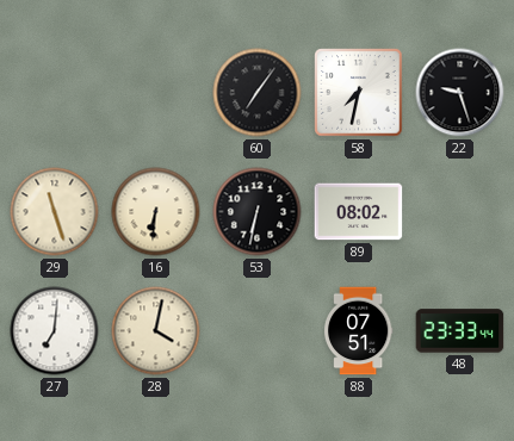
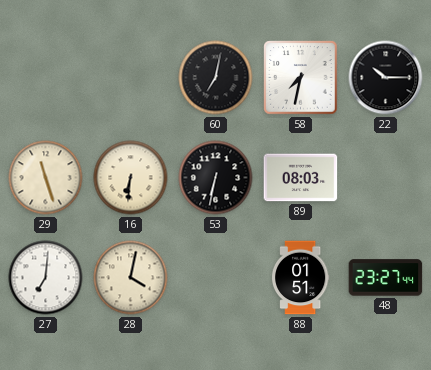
60: 7:06 -> 7:02 (216, 78)
22: 9:27 -> 10:15 (386, 78)
89: 08:02 -> 08:03 (301, 178)
88: 07:51 -> 01:51 (300, 278)
48: 23:33 -> 23:27 (386, 278)
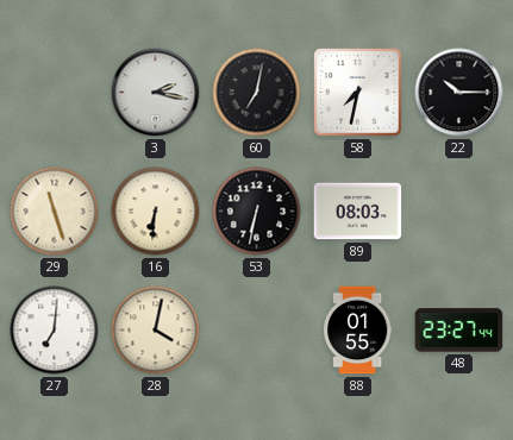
3: none -> 2:17 (156, 93)
88: 01:51 -> 01:55 (357, 331)
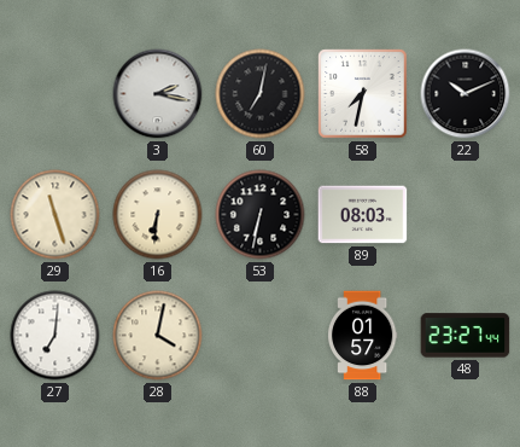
22: 10:15 -> 10:11 (466, 94)
88: 01:55 -> 01:57 (362, 336)
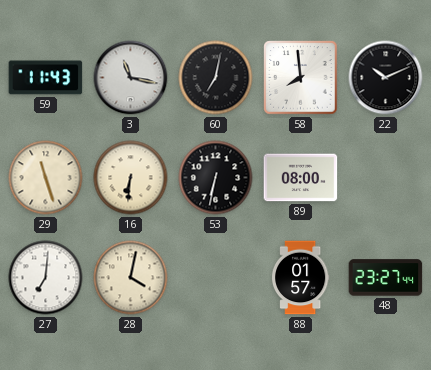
59: none -> 11:43 (46, 78)
3: 2:17 -> 11:17 (131, 78)
58: 7:32 -> 7:59 (301, 78)
89: 08:03 -> 08:00 (301, 178)
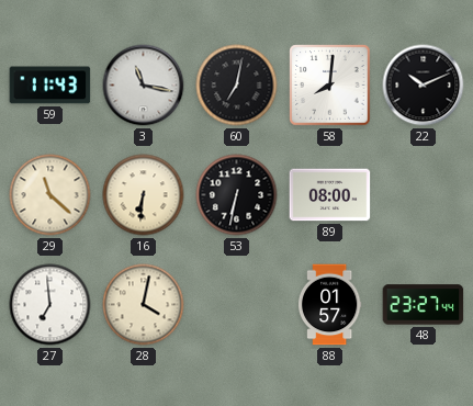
58: 7:59 -> 8:01 (330, 86)
29: 11:27 -> 11:22 (50, 195)
27: 7:01 -> 6:59 (50, 305)
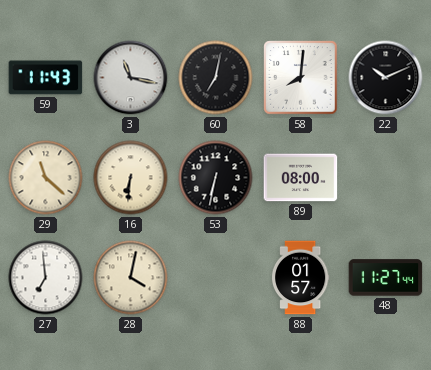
48: 23:27 -> 11:27 (386, 278)
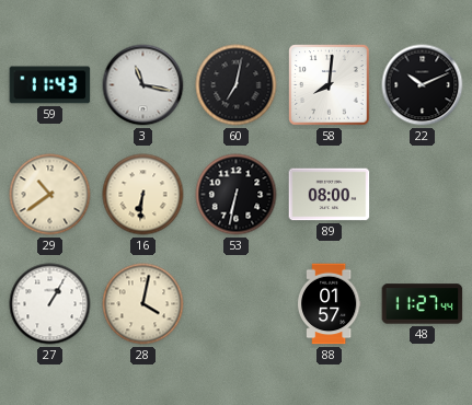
29: 11:22 -> 10:39 (50, 195)
27: 6:59 -> 1:05 (50, 304)
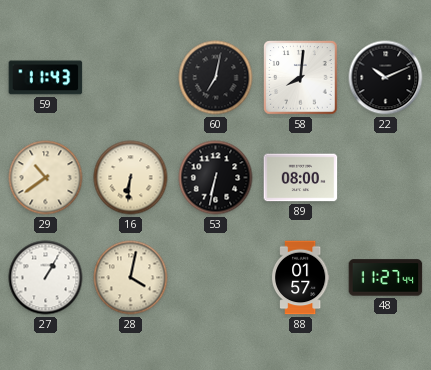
3: 11:17 -> none (143, 85)
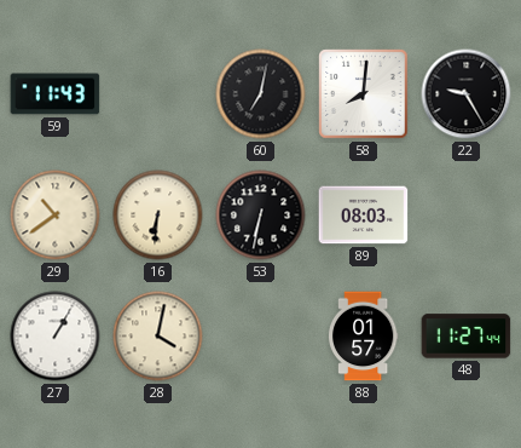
22: 10:11 -> 9:25 (467, 94)
89: 08:00 -> 08:03 (364, 216)
